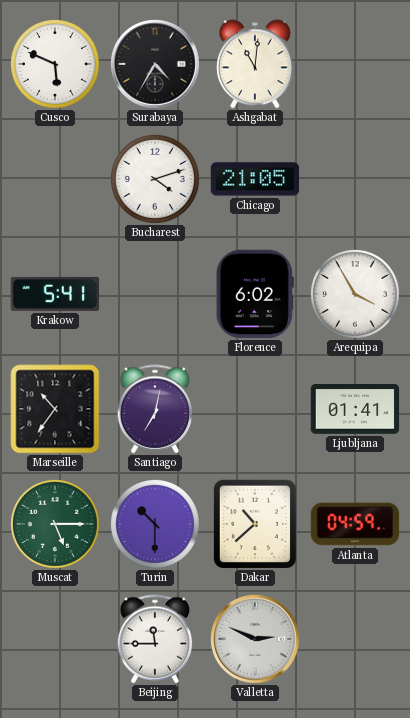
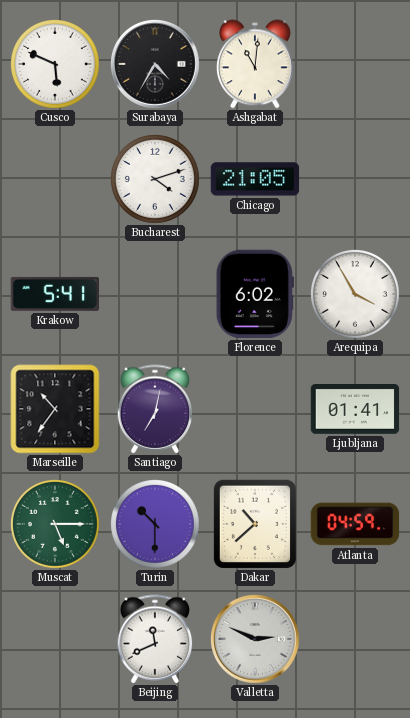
Beijing: 11:45 -> 11:41 (155, 639)
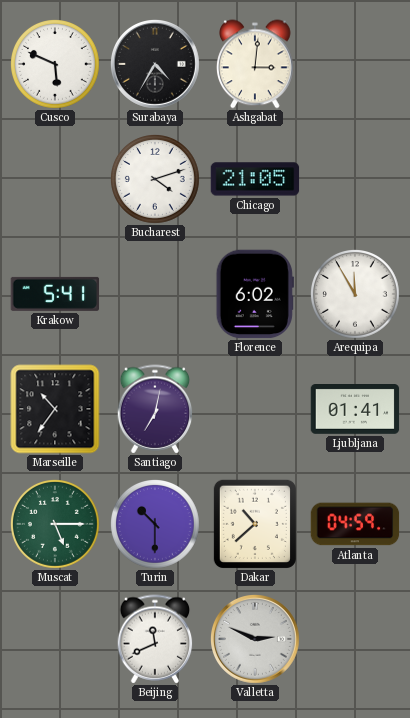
Ashgabat: 11:01 -> 3:01 (256, 64)
Arequipa: 3:55 -> 11:55 (356, 295)
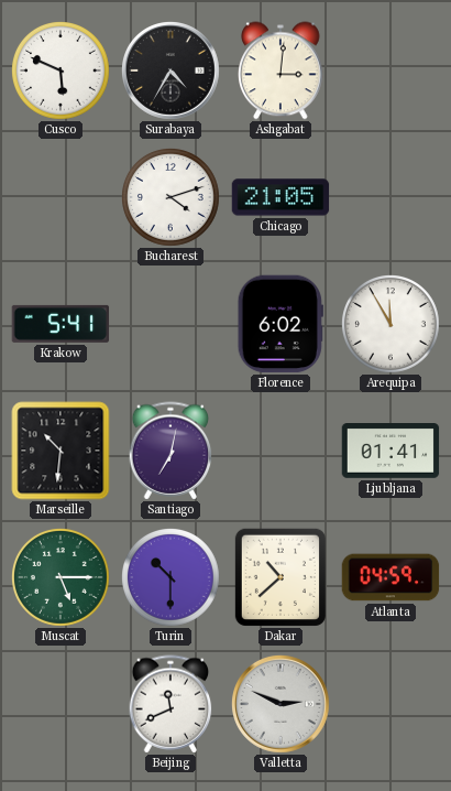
Marseille: 10:36 -> 10:31 (61, 451)
